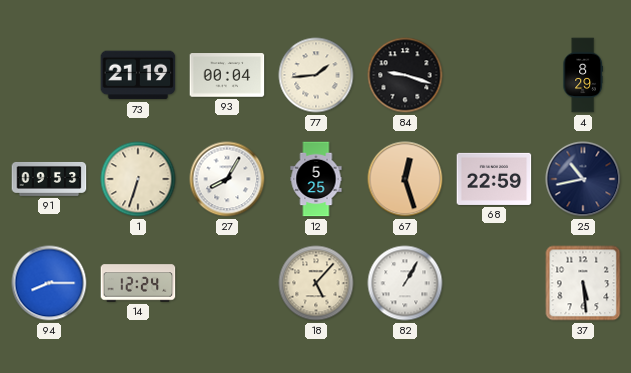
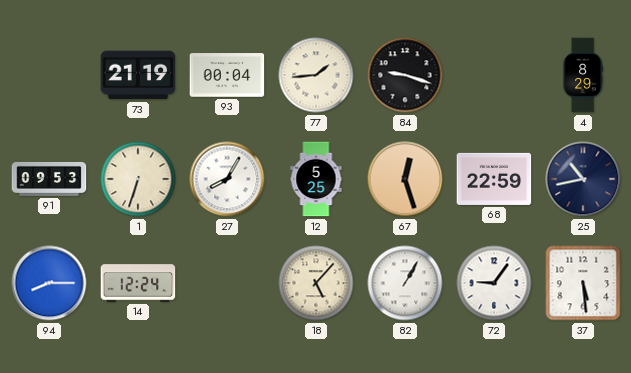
72: none -> 9:06 (494, 283)
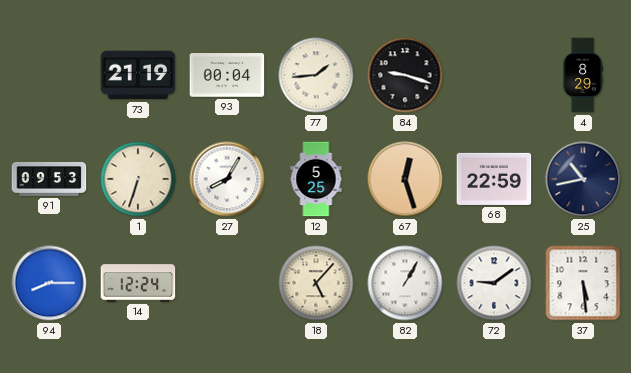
72: 9:06 -> 9:09 (494, 283)
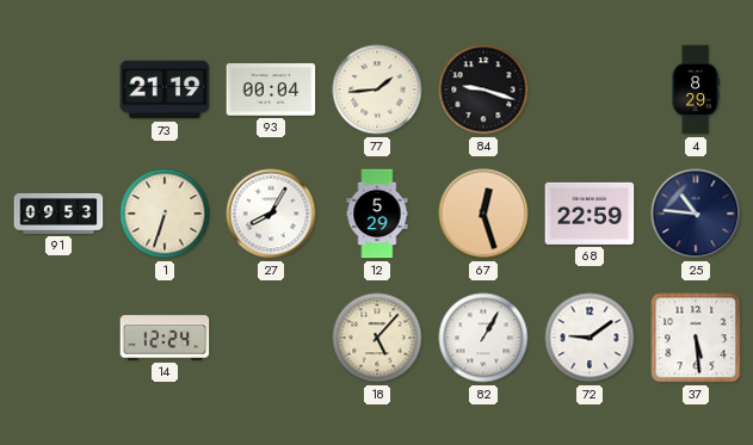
12: 5:25 -> 5:29 (377, 214)
25: 10:43 -> 10:46 (696, 214)
94: 8:15 -> none (49, 283)
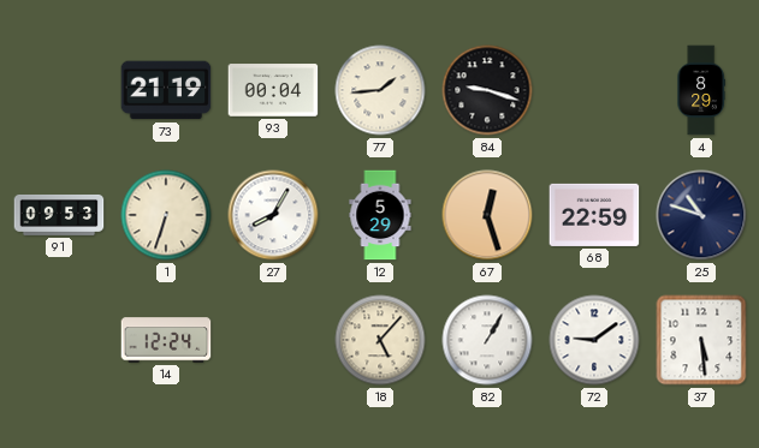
25: 10:46 -> 10:48 (701, 215)
